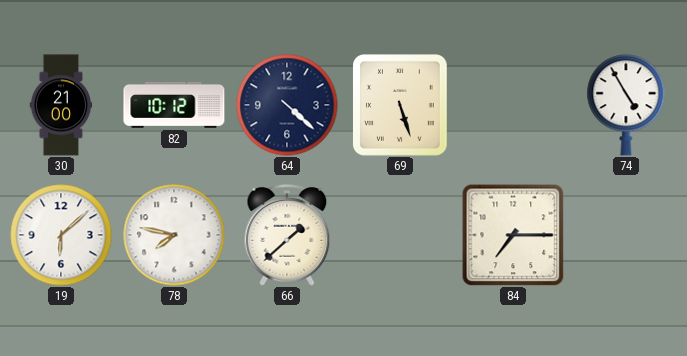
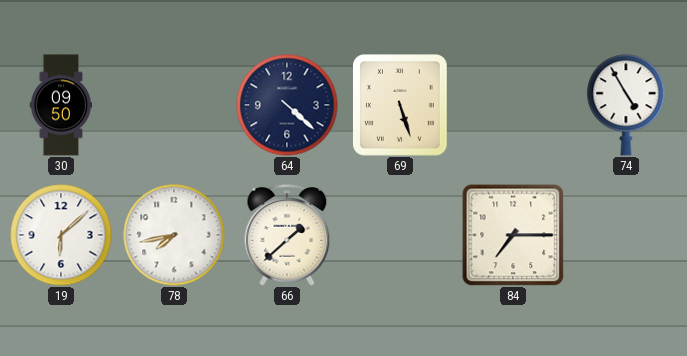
30: 21:00 -> 09:50 (61, 105)
82: 10:12 -> none (174, 105)
78: 7:47 -> 7:43 (174, 235)
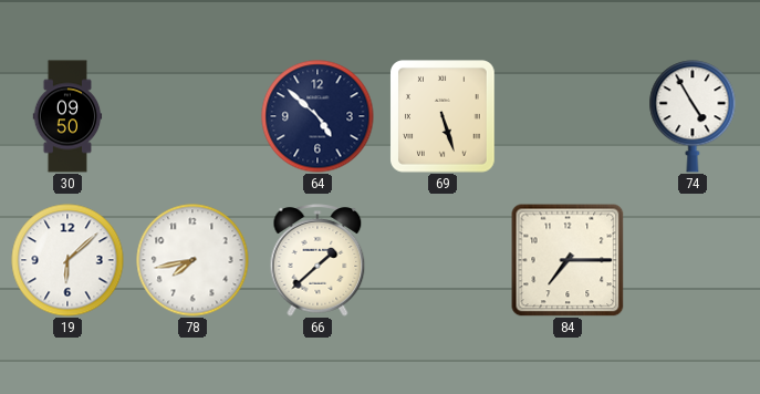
64: 4:22 -> 4:52 (317, 116)
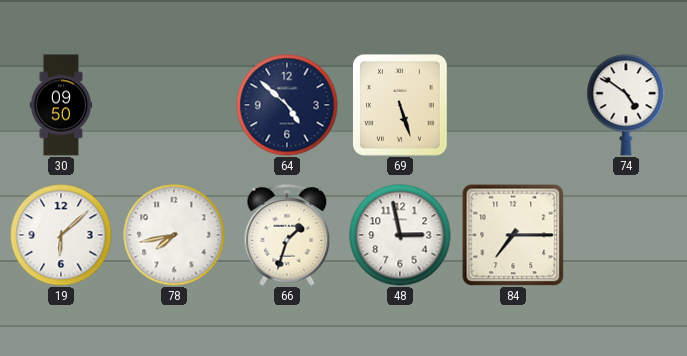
74: 4:55 -> 4:51 (626, 105)
66: 1:38 -> 1:33 (287, 235)
48: none -> 2:58 (400, 235)
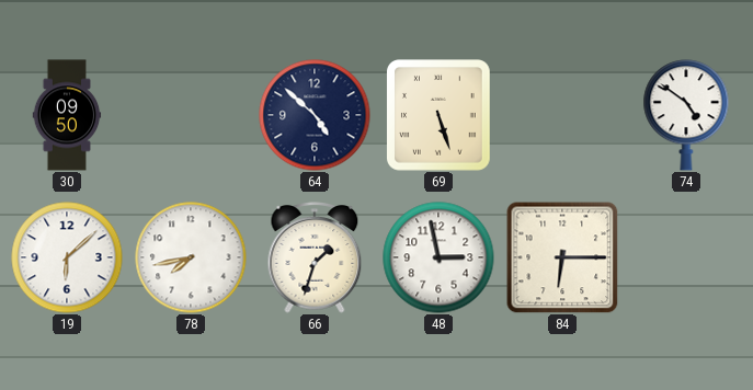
84: 7:15 -> 6:15 (562, 257)
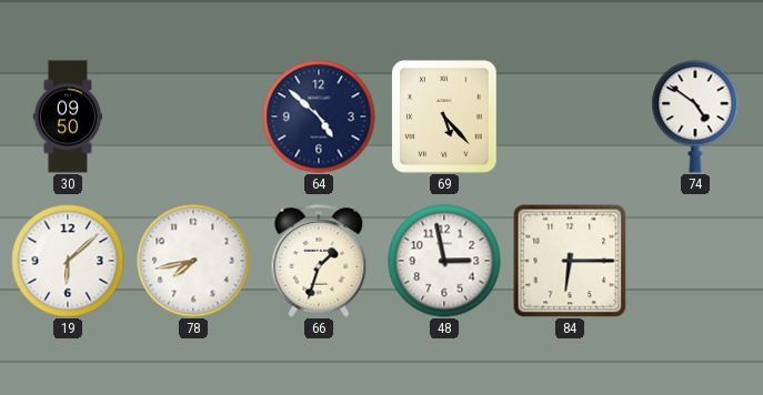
69: 5:27 -> 5:23 (445, 117)
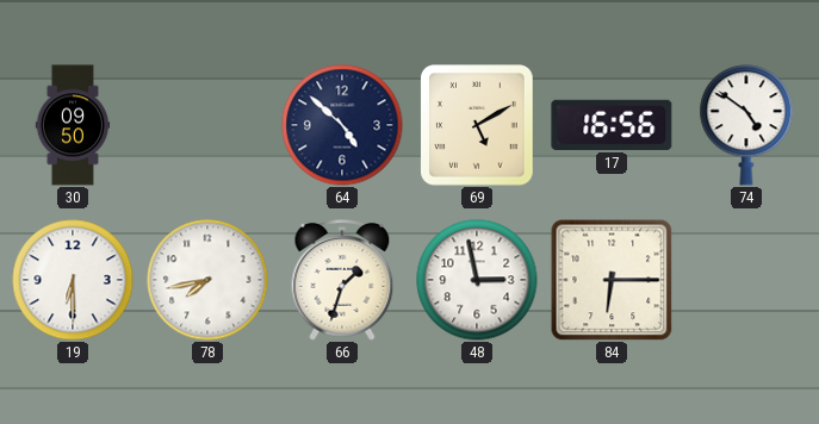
69: 5:23 -> 5:10 (478, 125)
17: none -> 16:56 (612, 125)
19: 6:08 -> 6:30 (73, 280)
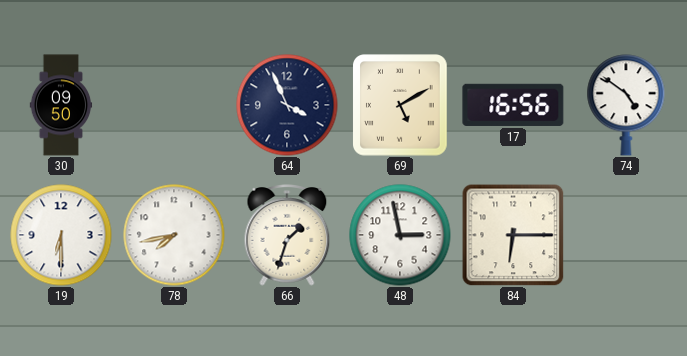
64: 4:52 -> 3:56 (287, 105)
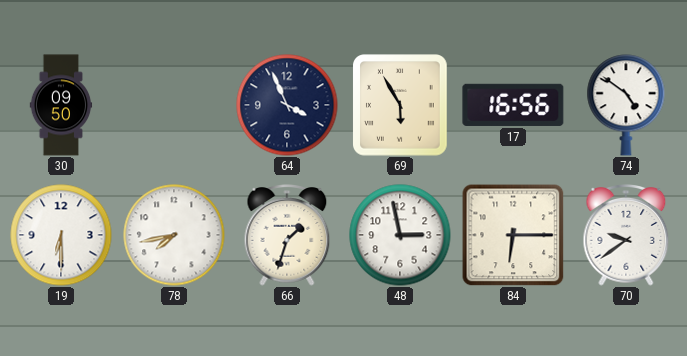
69: 5:10 -> 5:55 (401, 105)
70: none -> 9:39 (626, 235)
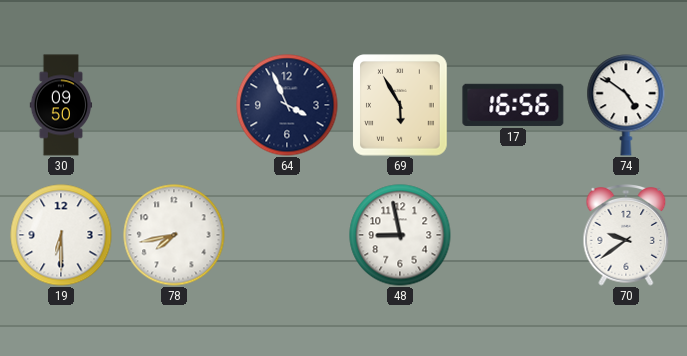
66: 1:33 -> none (287, 235)
48: 2:58 -> 8:58 (400, 235)
84: 6:15 -> none (513, 235)
